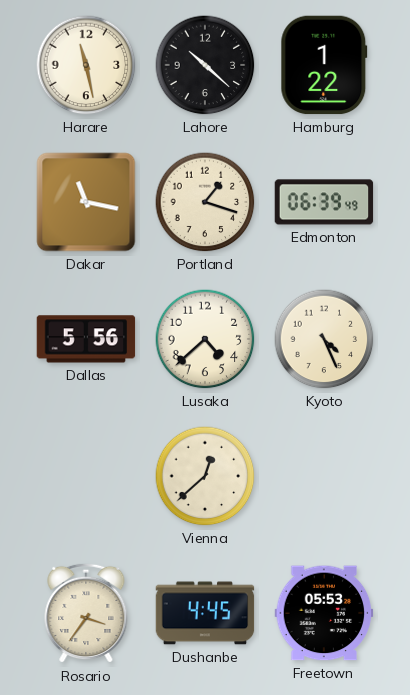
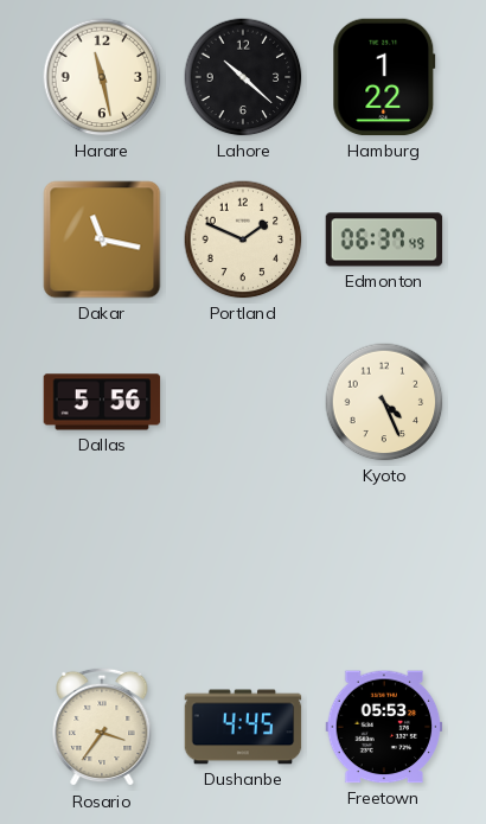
Portland: 1:18 -> 1:49 (243, 239)
Edmonton: 06:39 -> 06:37 (384, 239)
Lusaka: 4:38 -> none (205, 339)
Vienna: 12:38 -> none (205, 476)
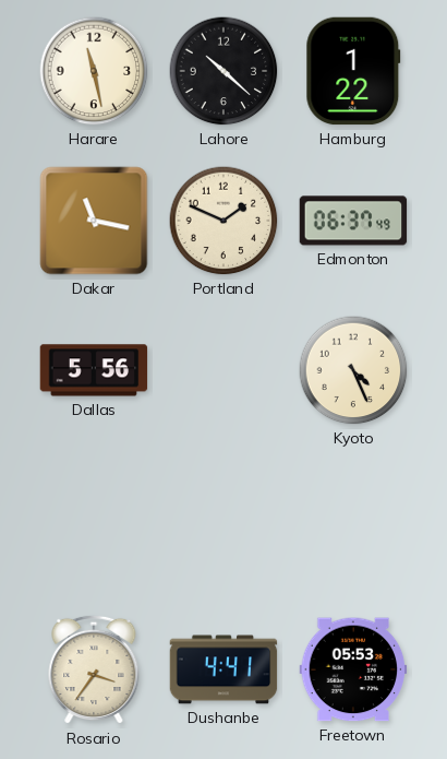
Dushanbe: 4:45 -> 4:41 (224, 669)
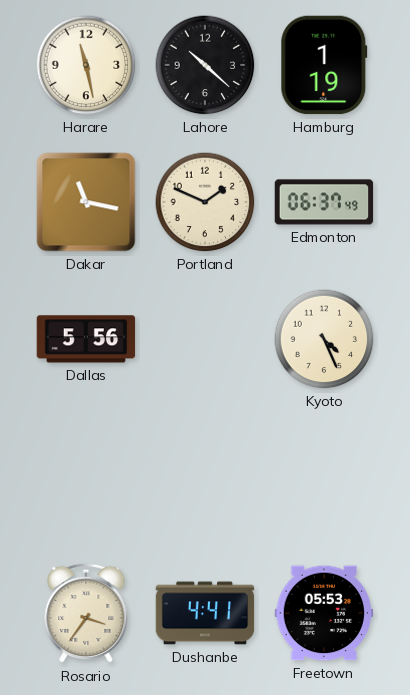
Hamburg: 1:22 -> 1:19 (324, 65)
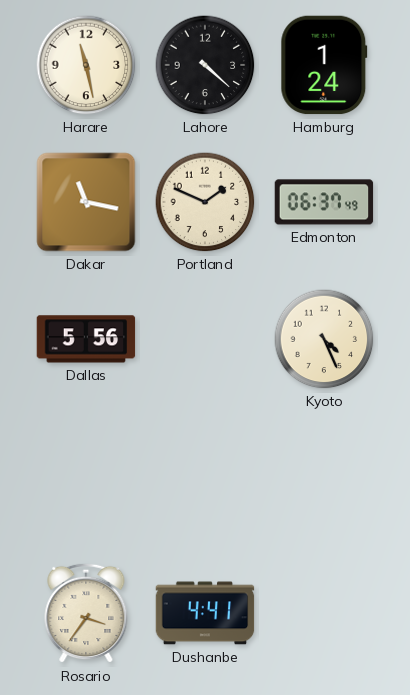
Lahore: 10:22 -> 4:22 (205, 65)
Hamburg: 1:19 -> 1:24 (324, 65)
Freetown: 05:53 -> none (324, 613)
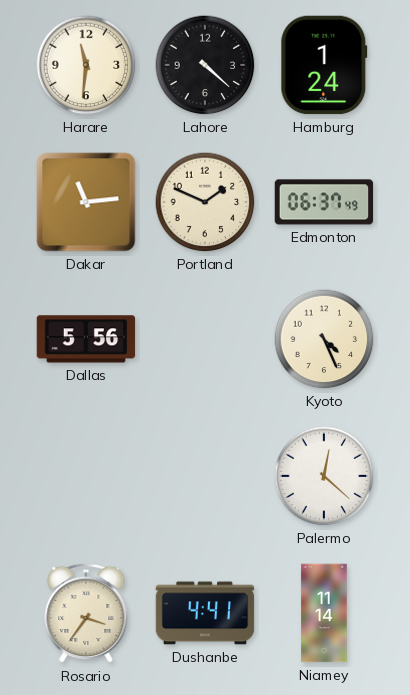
Harare: 11:28 -> 11:31 (86, 65)
Dakar: 11:17 -> 11:14 (86, 202)
Palermo: none -> 12:22 (324, 476)
Niamey: none -> 11:14 (324, 613)
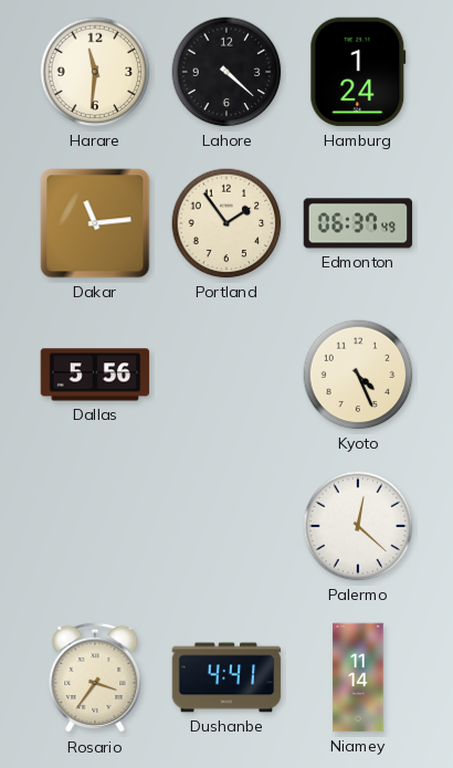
Portland: 1:49 -> 1:54 (227, 223)
